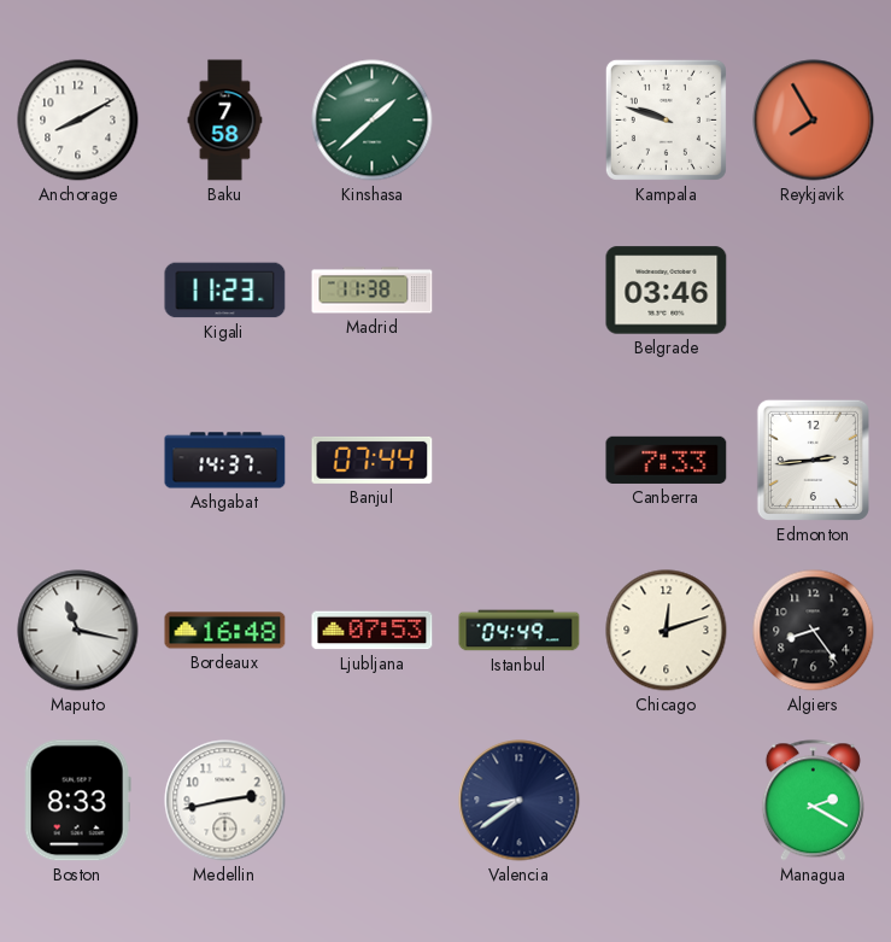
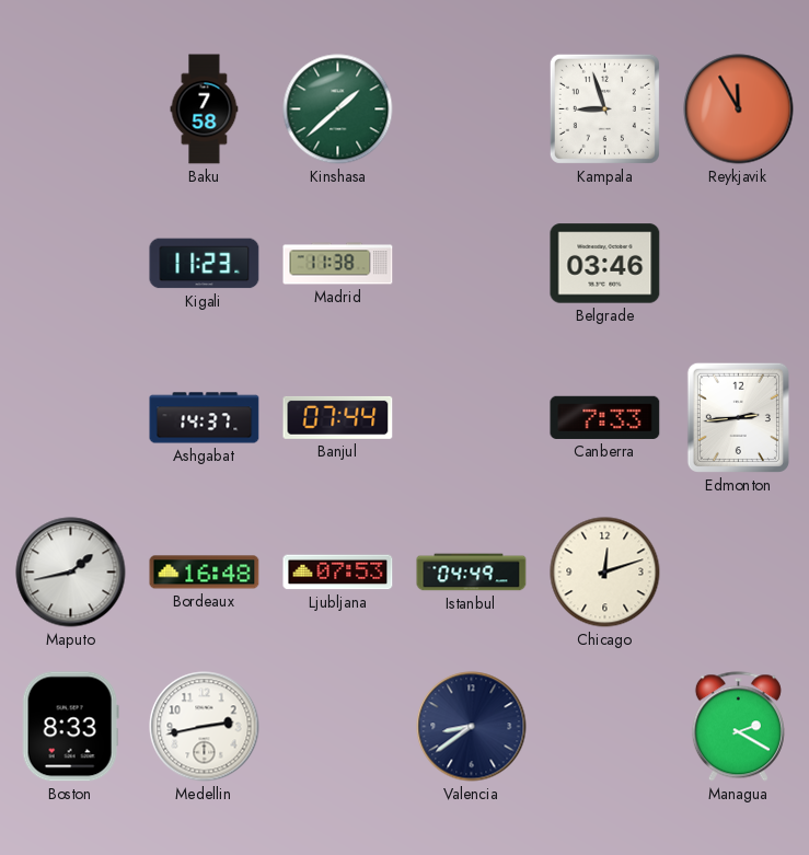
Anchorage: 8:10 -> none (78, 121)
Kampala: 9:48 -> 8:57 (604, 108)
Reykjavik: 7:55 -> 11:55 (739, 109)
Maputo: 11:17 -> 1:43 (71, 573)
Algiers: 8:24 -> none (814, 631)
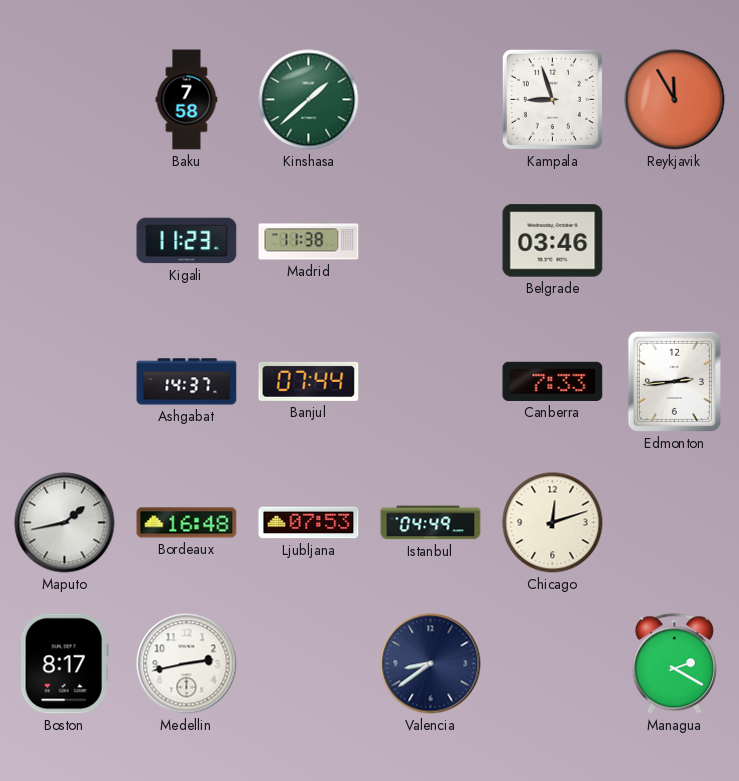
Boston: 8:33 -> 8:17 (64, 664)
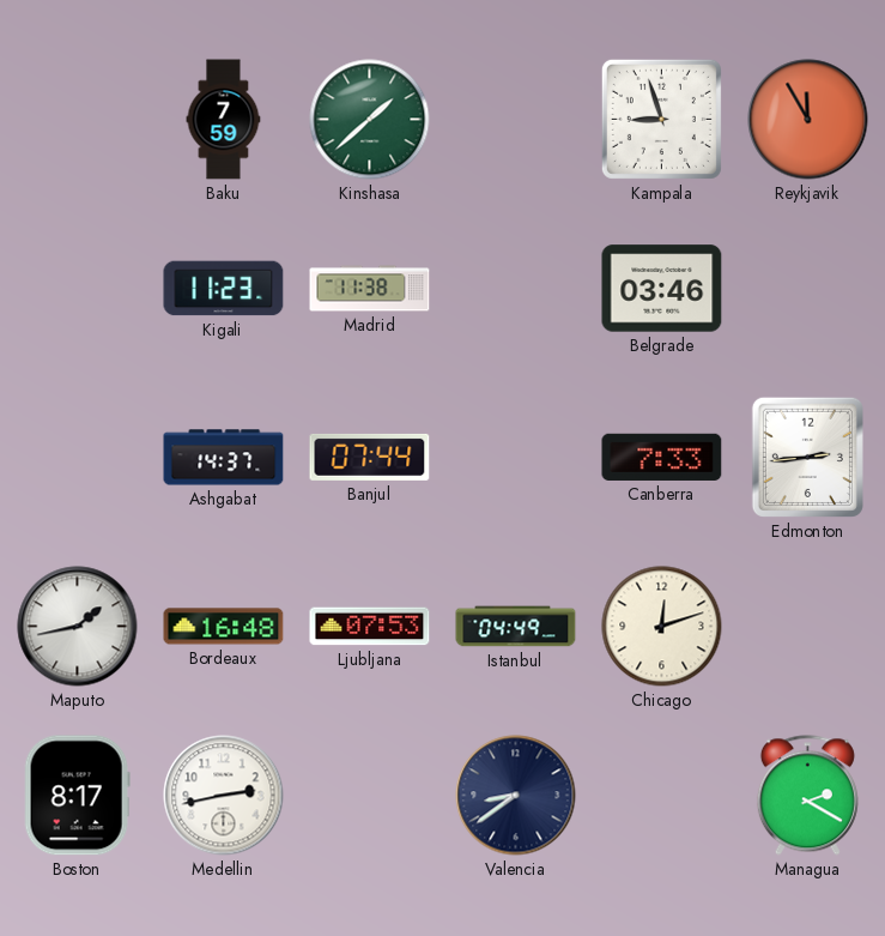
Baku: 7:58 -> 7:59 (224, 120)
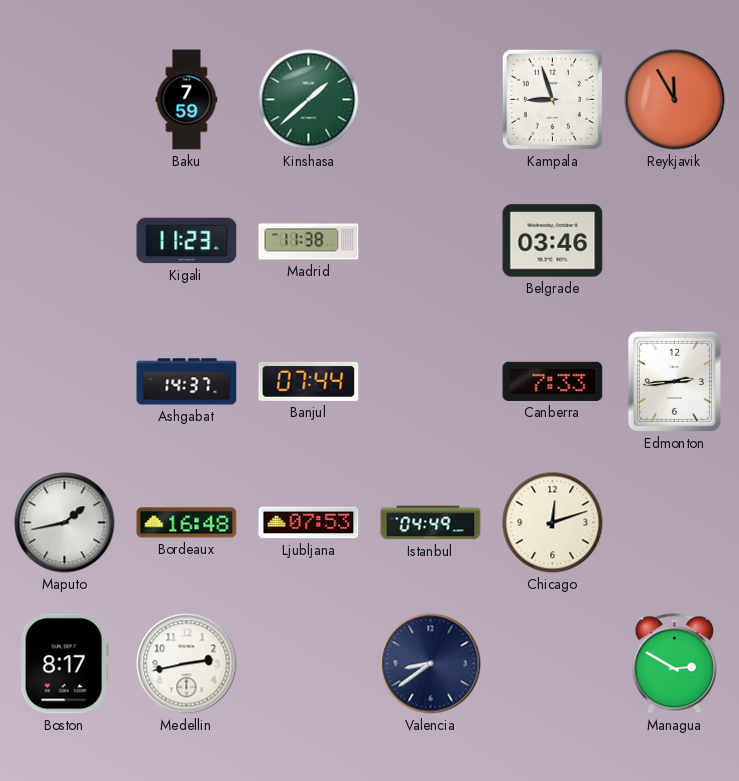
Managua: 2:20 -> 2:50 (674, 664)
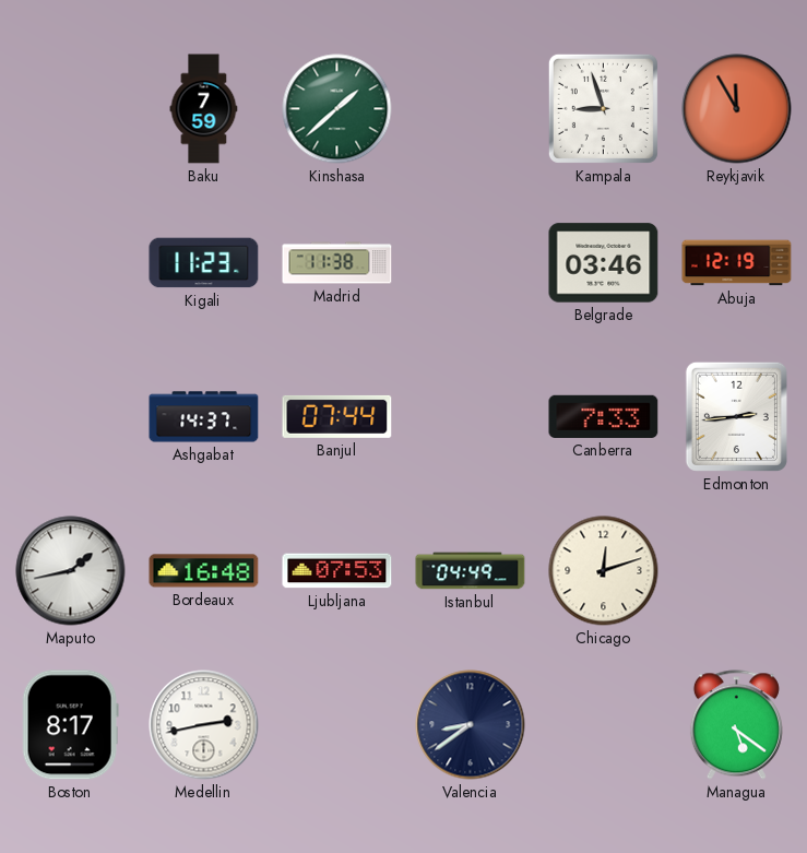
Abuja: none -> 12:19 (737, 263)
Managua: 2:50 -> 5:21 (736, 725)
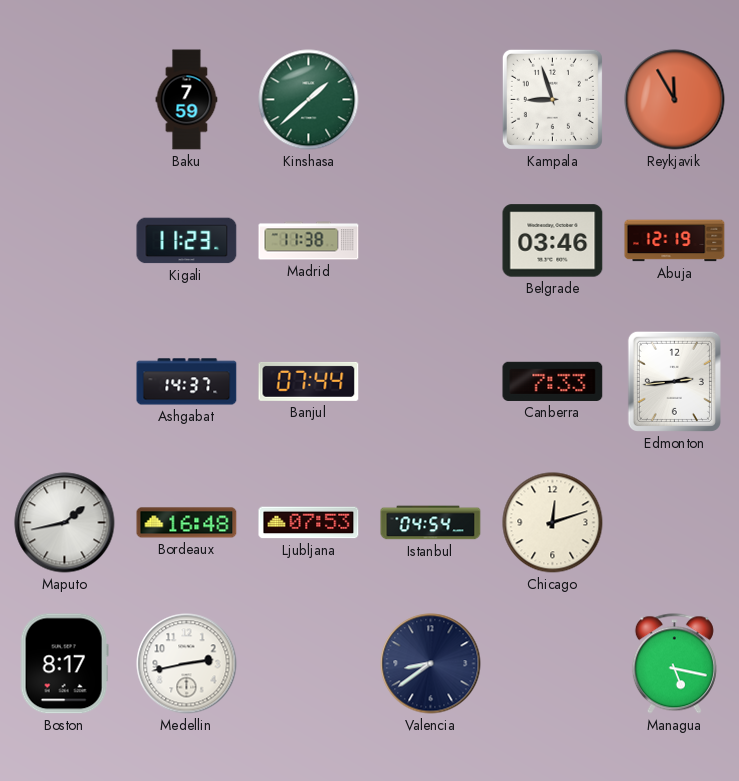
Istanbul: 04:49 -> 04:54 (431, 523)
Managua: 5:21 -> 5:17 (674, 664)
